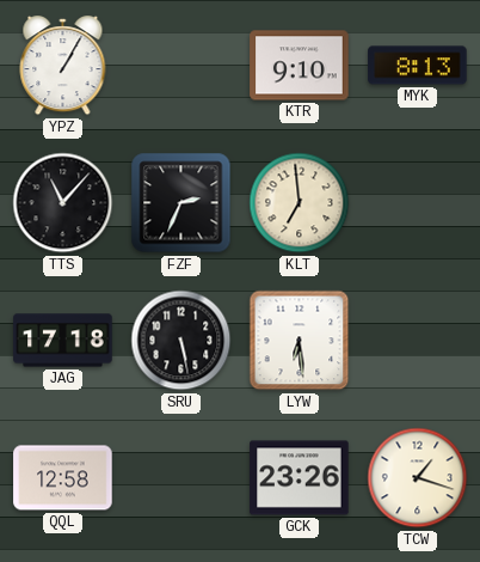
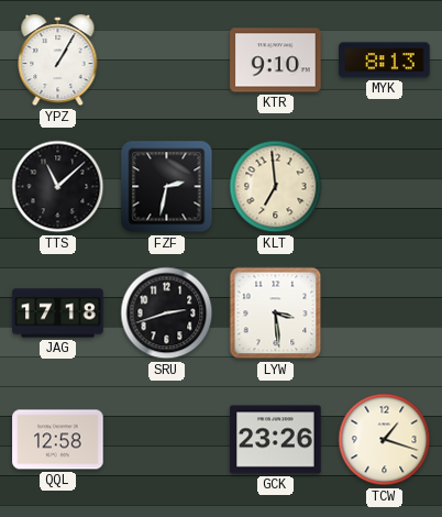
TTS: 11:07 -> 11:08 (58, 187)
FZF: 2:34 -> 2:32 (167, 187)
SRU: 5:28 -> 2:42 (167, 313)
LYW: 6:29 -> 3:29 (276, 313)
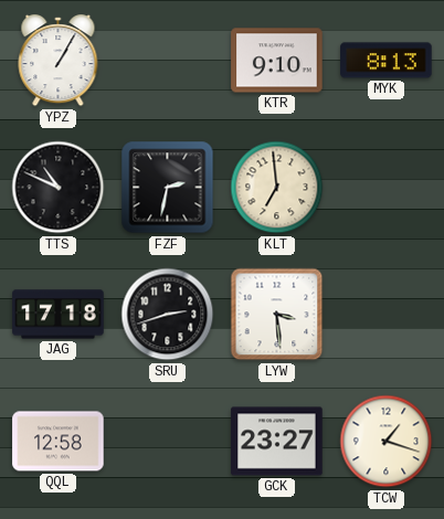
TTS: 11:08 -> 10:49 (59, 188)
GCK: 23:26 -> 23:27 (277, 442)
